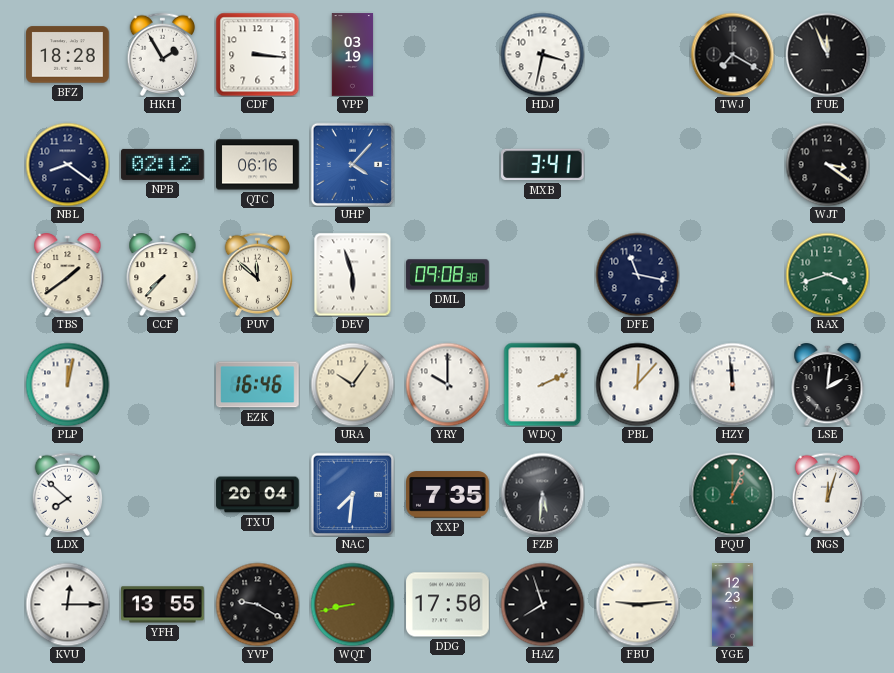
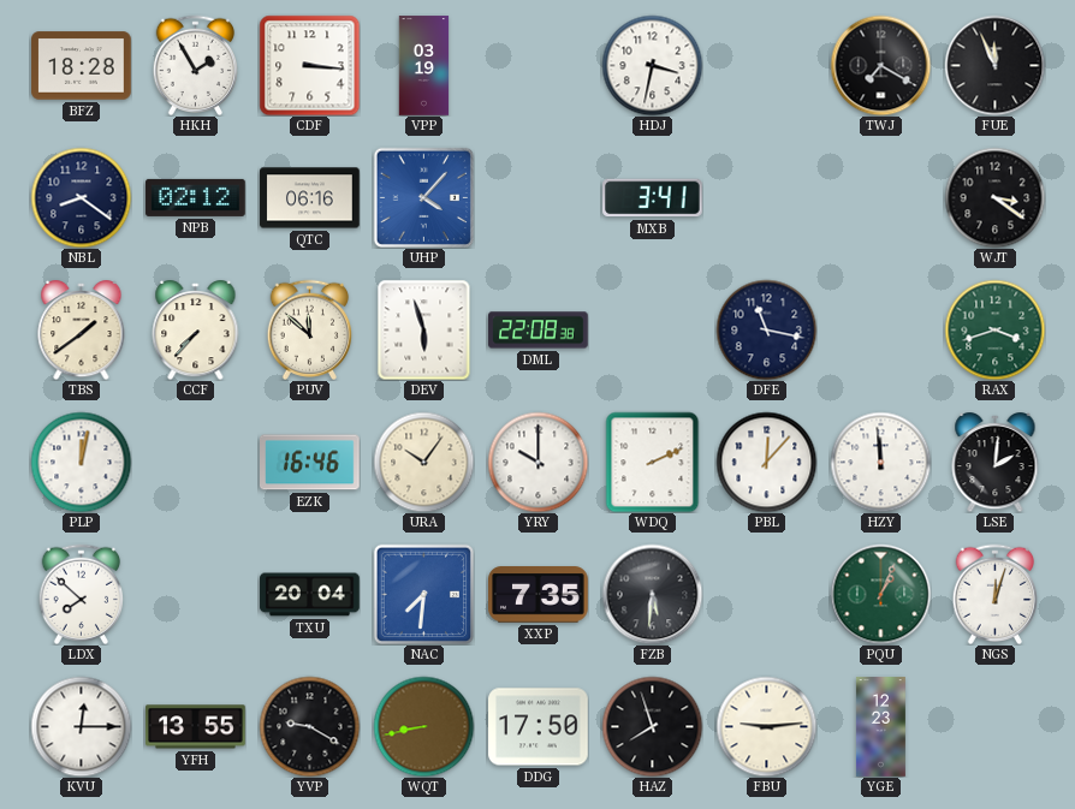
DML: 09:08 -> 22:08 (539, 331)
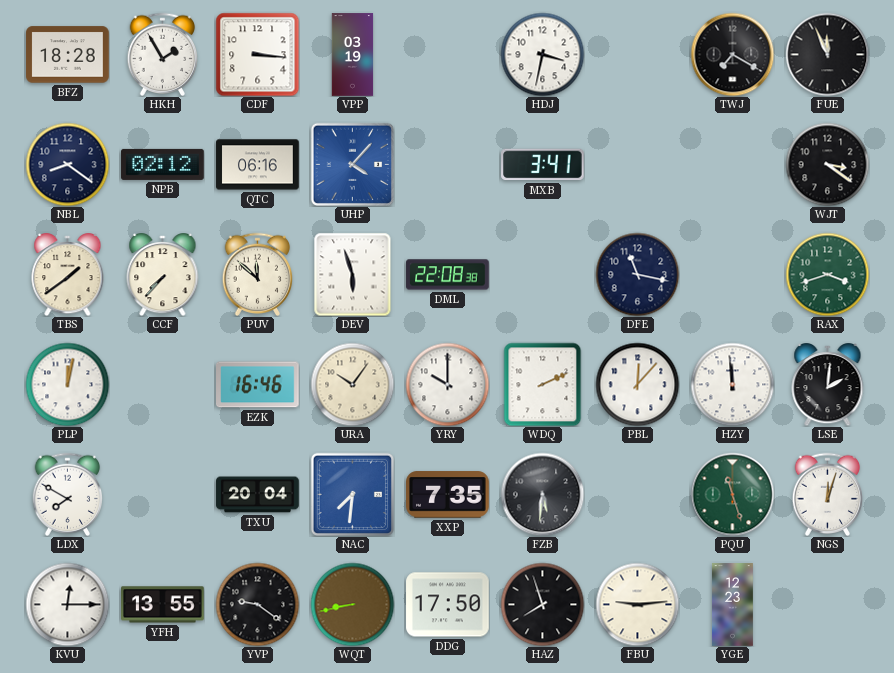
LDX: 7:52 -> 7:50 (68, 494)
PQU: 1:04 -> 11:27 (732, 494)
YVP: 9:20 -> 9:21 (257, 604)
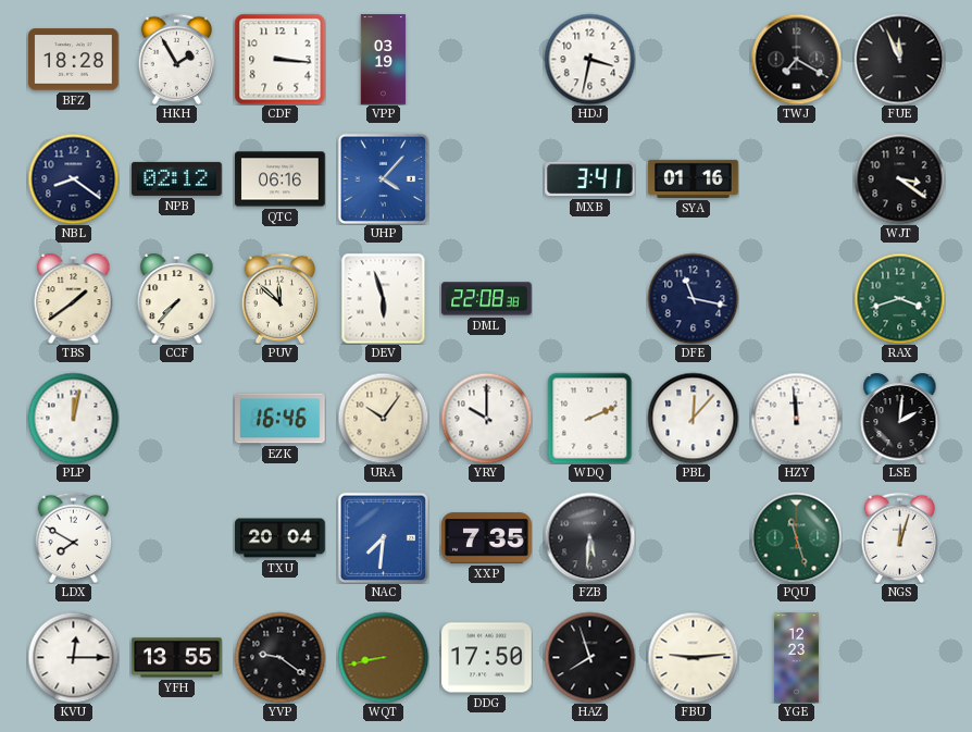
SYA: none -> 01:16 (694, 178)
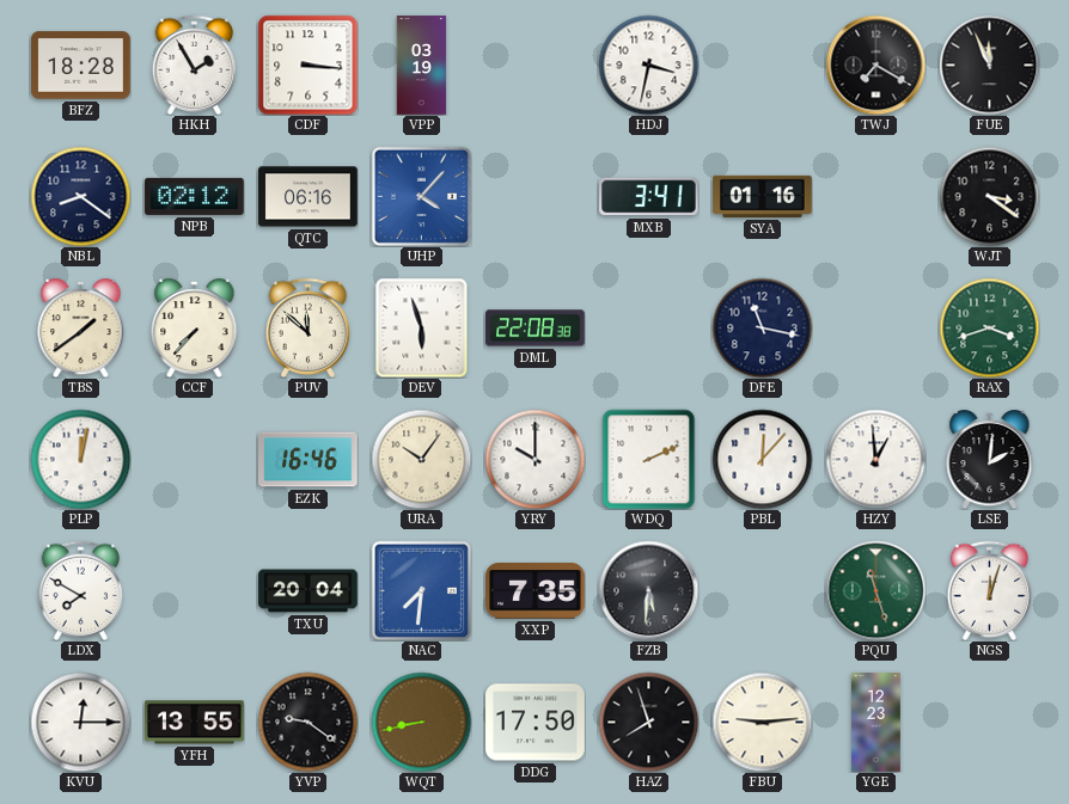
HZY: 11:59 -> 12:59 (875, 459)
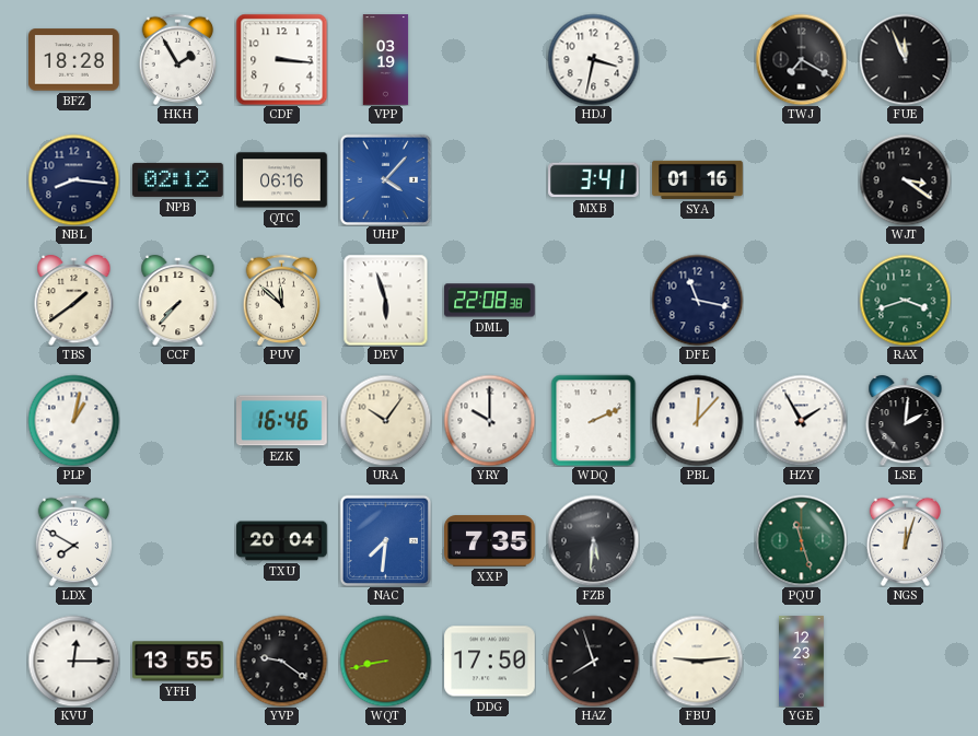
NBL: 8:21 -> 8:16 (73, 179)
PLP: 12:02 -> 1:02 (73, 420)
HZY: 12:59 -> 1:55 (801, 420)
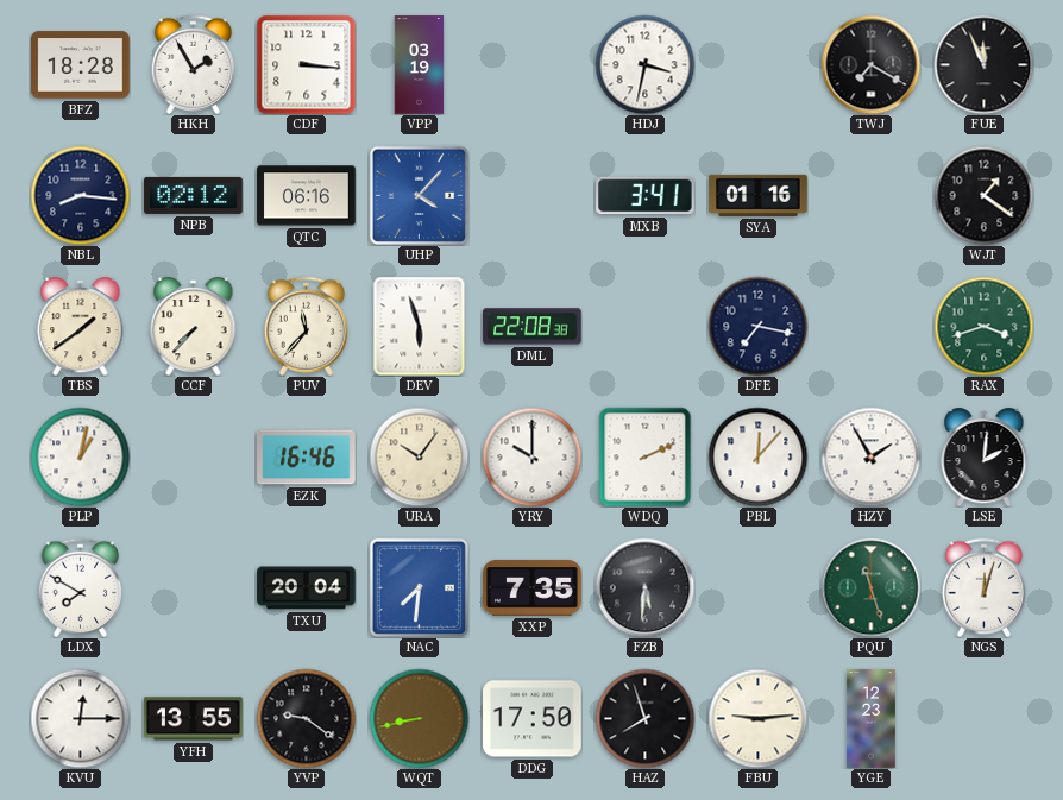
WJT: 3:21 -> 1:21 (983, 195)
PUV: 11:52 -> 11:37 (307, 326)
DFE: 11:17 -> 7:17 (757, 326)
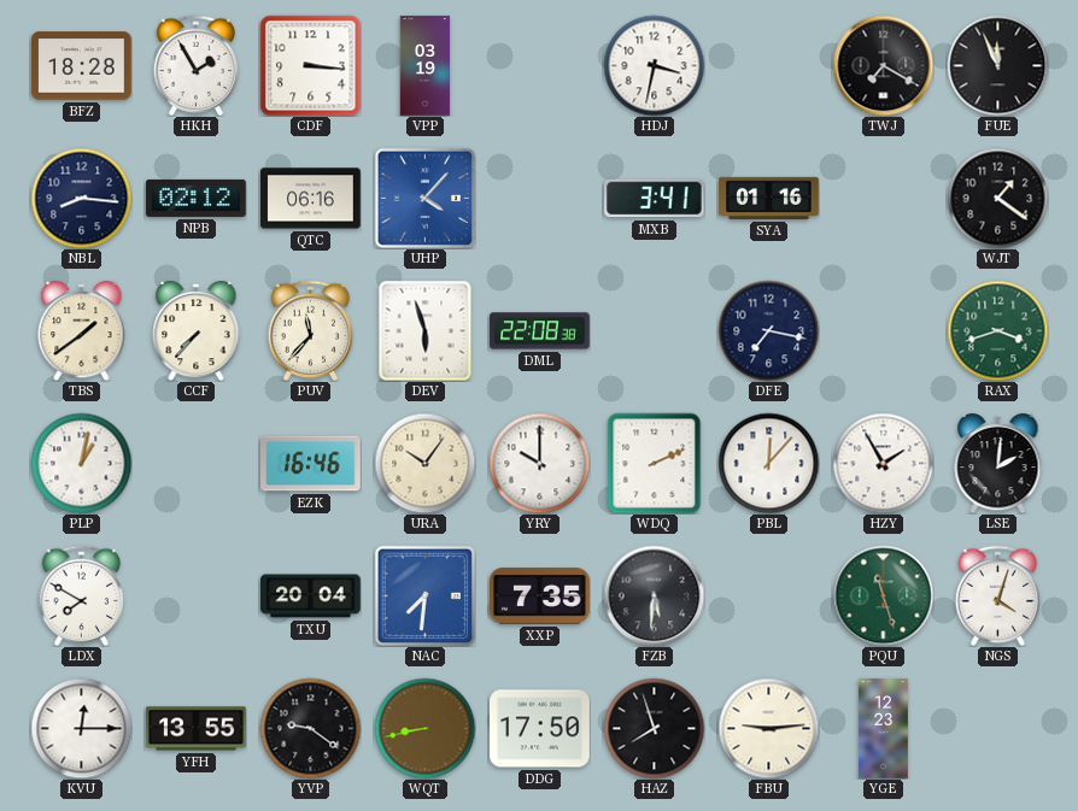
NGS: 12:03 -> 4:03 (998, 595)
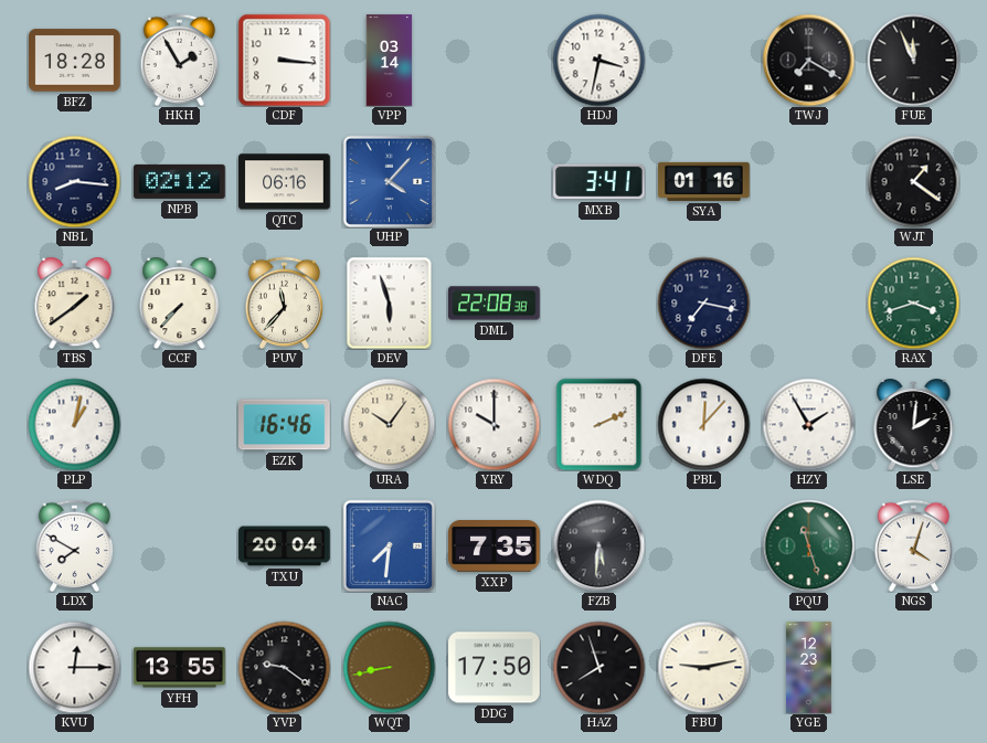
VPP: 03:19 -> 03:14 (390, 61)
FBU: 9:14 -> 9:13 (703, 667)
